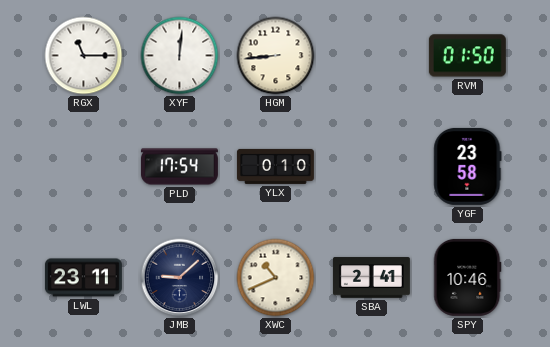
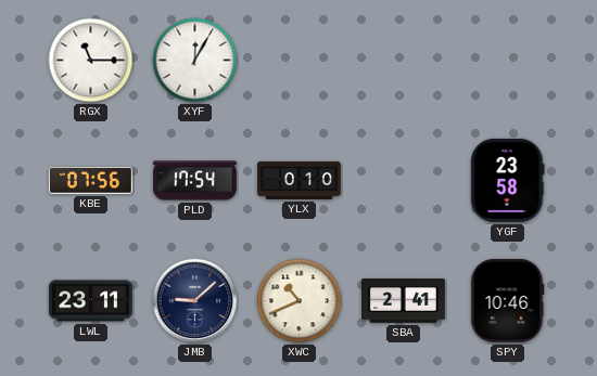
XYF: 12:01 -> 12:05 (195, 61)
HGM: 8:44 -> none (276, 56)
RVM: 01:50 -> none (467, 56)
KBE: none -> 07:56 (90, 181)
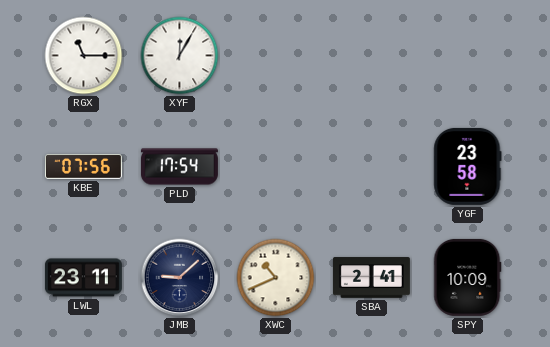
YLX: 0:10 -> none (298, 180)
SPY: 10:46 -> 10:09 (467, 277)
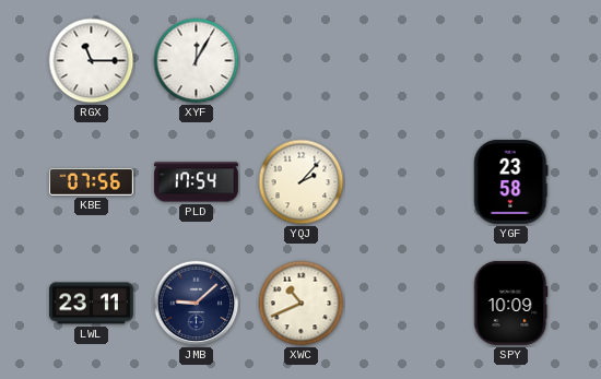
YQJ: none -> 2:07 (302, 182)
SBA: 2:41 -> none (371, 278)
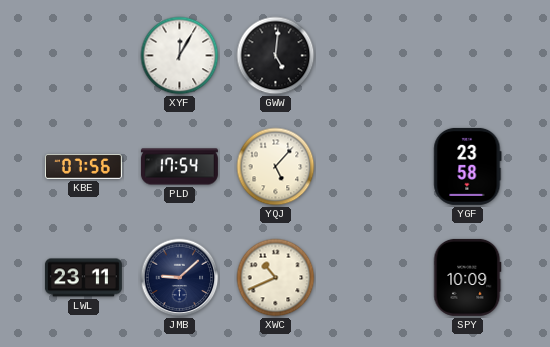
RGX: 11:15 -> none (92, 61)
GWW: none -> 5:01 (276, 56)
YQJ: 2:07 -> 5:07 (276, 167)
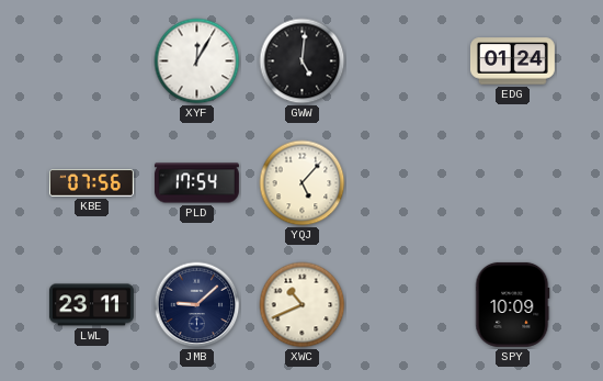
EDG: none -> 01:24 (512, 61)
YGF: 23:58 -> none (468, 166)
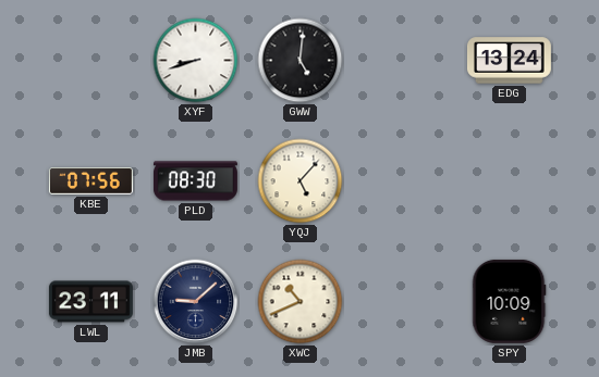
XYF: 12:05 -> 8:42 (196, 61)
EDG: 01:24 -> 13:24 (509, 61)
PLD: 17:54 -> 08:30 (195, 181)
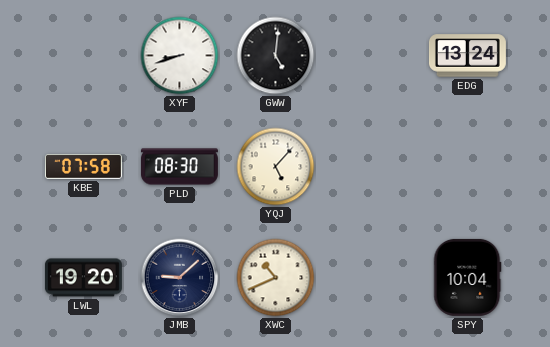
KBE: 07:56 -> 07:58 (83, 167)
LWL: 23:11 -> 19:20 (83, 278)
SPY: 10:09 -> 10:04 (467, 277)
